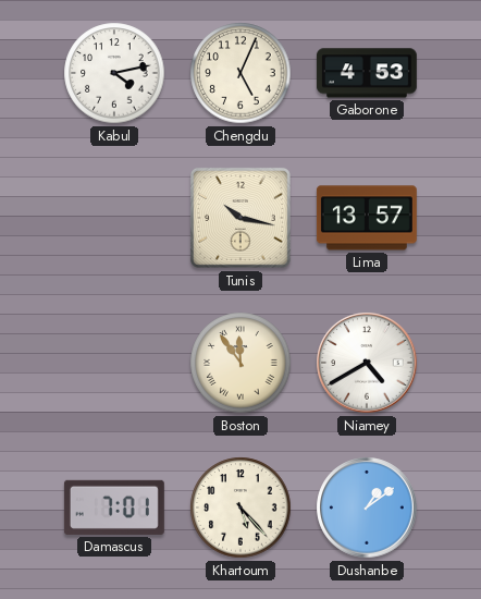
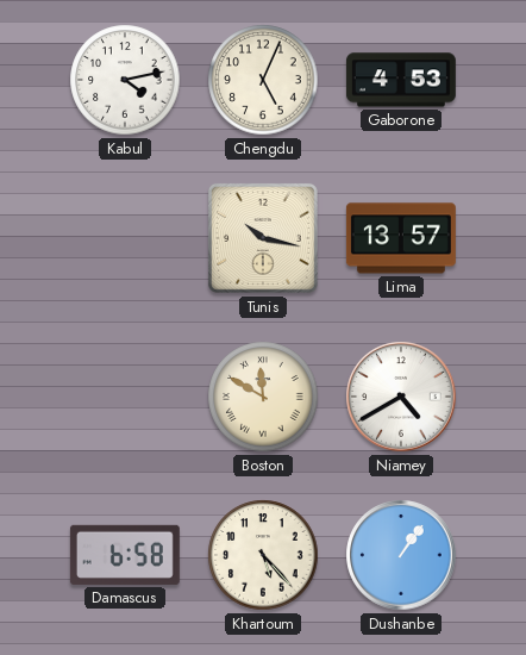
Boston: 11:54 -> 11:50 (263, 397)
Damascus: 7:01 -> 6:58 (125, 555)
Dushanbe: 1:09 -> 1:06 (401, 555)
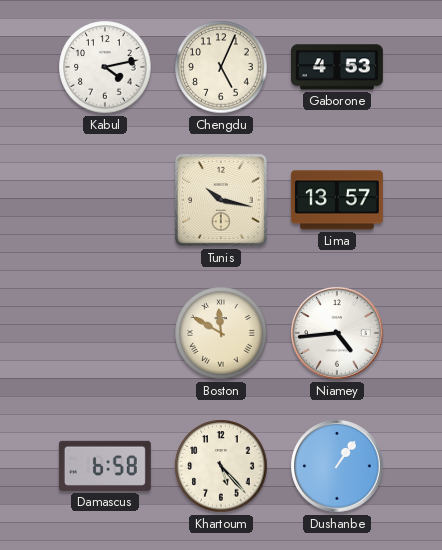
Niamey: 4:40 -> 4:44 (337, 333)
